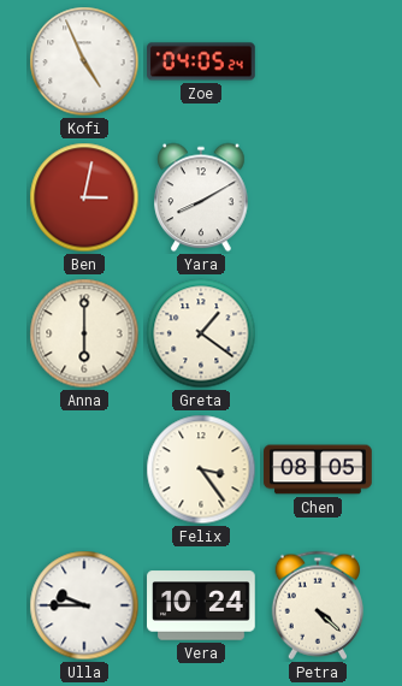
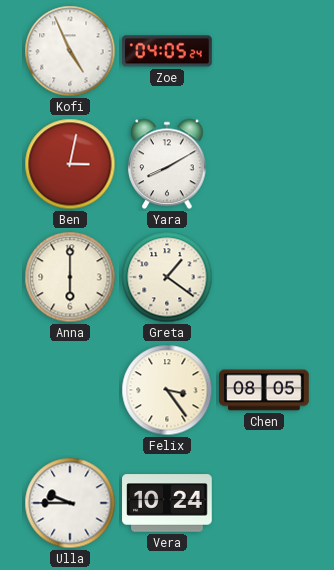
Petra: 4:22 -> none (317, 605)
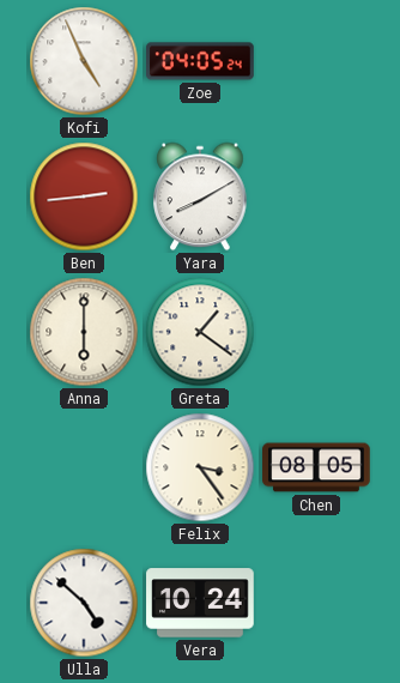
Ben: 3:02 -> 2:44 (84, 197)
Ulla: 9:45 -> 4:52 (84, 603)
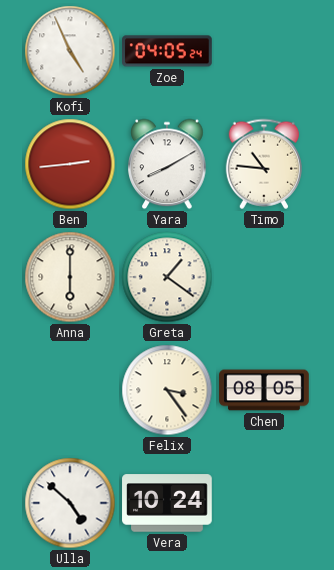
Timo: none -> 10:46 (263, 164)
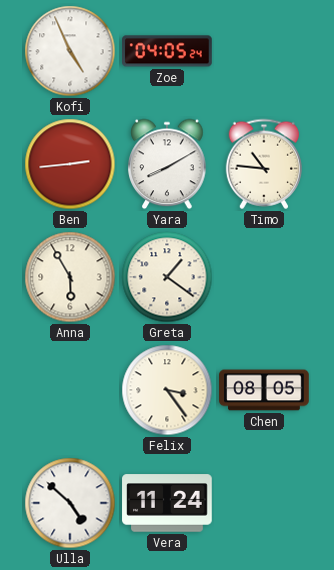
Anna: 6:00 -> 5:55 (70, 277)
Vera: 10:24 -> 11:24 (167, 503)
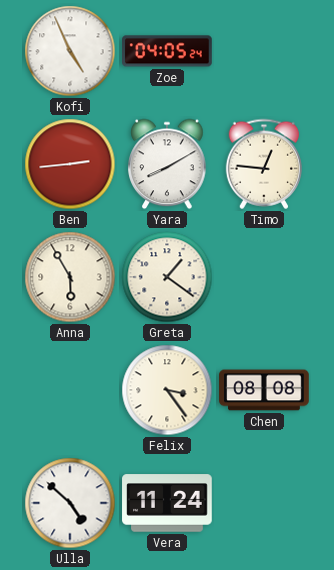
Timo: 10:46 -> 12:46 (263, 164)
Chen: 08:05 -> 08:08 (264, 390)
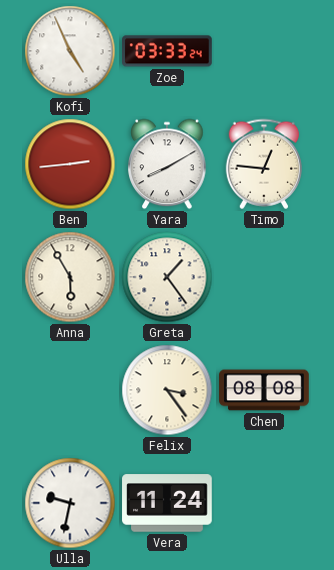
Zoe: 04:05 -> 03:33 (167, 51)
Greta: 1:21 -> 1:24 (167, 277)
Ulla: 4:52 -> 9:32 (70, 503)
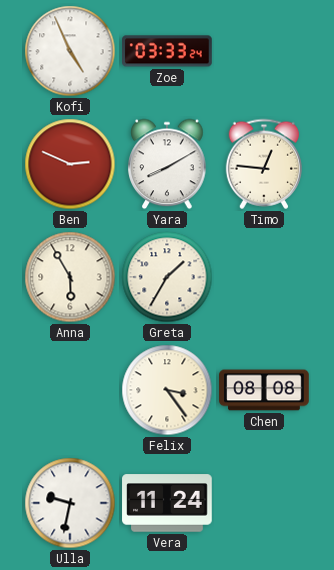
Ben: 2:44 -> 2:49 (70, 164)
Greta: 1:24 -> 1:35 (167, 277)
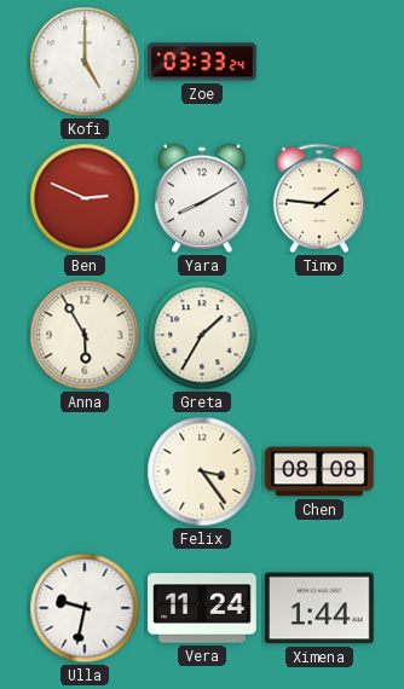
Kofi: 4:56 -> 5:00 (85, 62)
Timo: 12:46 -> 1:46 (318, 198)
Ximena: none -> 1:44 (319, 608)
